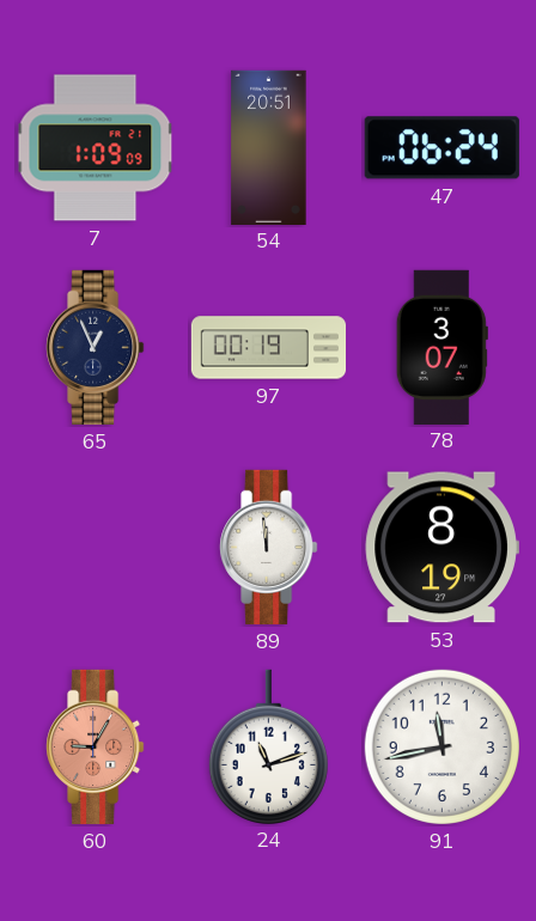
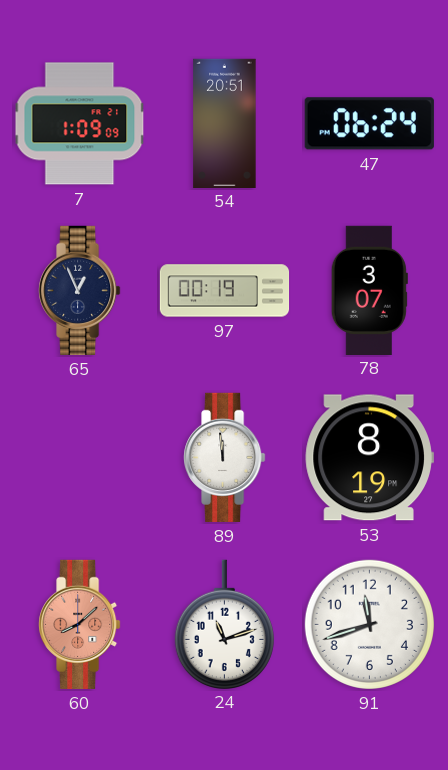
60: 9:05 -> 8:08 (80, 624)
91: 11:43 -> 11:42 (369, 624)
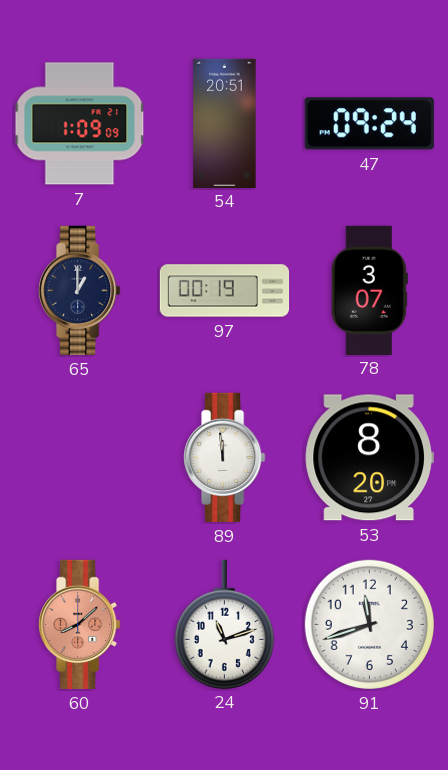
47: 06:24 -> 09:24 (369, 124)
65: 12:56 -> 1:00 (80, 290)
53: 8:19 -> 8:20 (369, 458)
